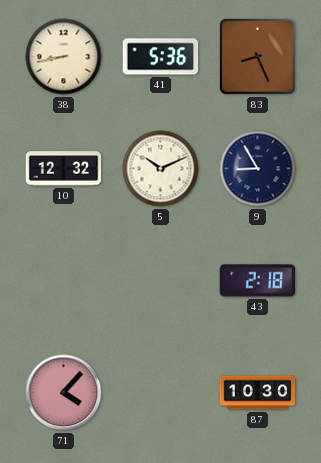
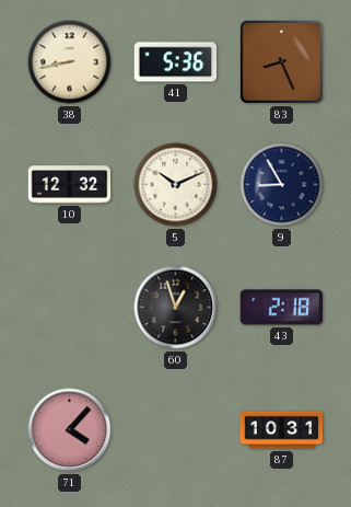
60: none -> 12:57 (176, 308)
87: 10:30 -> 10:31 (282, 430)
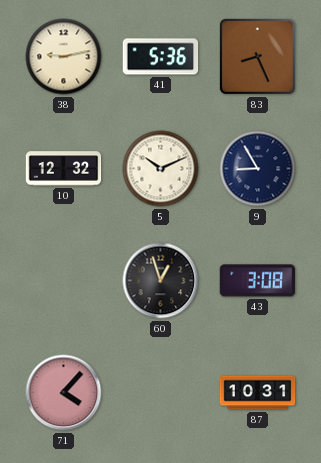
38: 8:43 -> 9:13 (64, 57)
43: 2:18 -> 3:08 (258, 281)
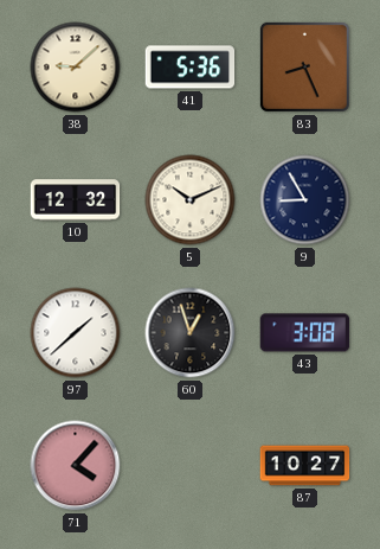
38: 9:13 -> 9:08 (76, 68)
97: none -> 1:38 (76, 333)
87: 10:31 -> 10:27 (305, 466)
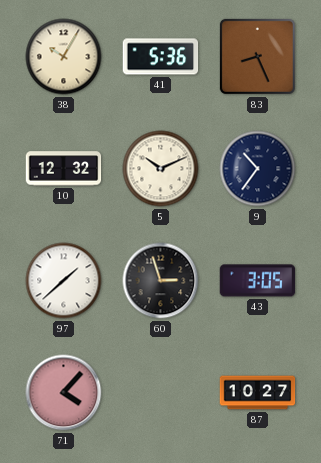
38: 9:08 -> 10:05 (64, 57)
9: 8:55 -> 10:36 (258, 169)
60: 12:57 -> 2:57 (161, 281)
43: 3:08 -> 3:05 (258, 281)
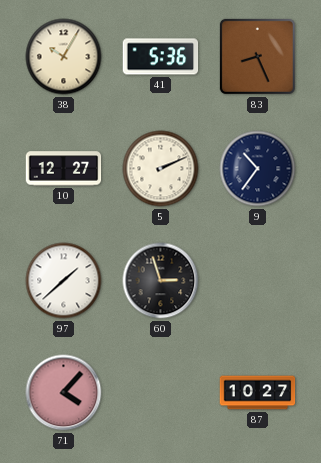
10: 12:32 -> 12:27 (64, 169)
5: 10:11 -> 2:11 (161, 169)
43: 3:05 -> none (258, 281)
